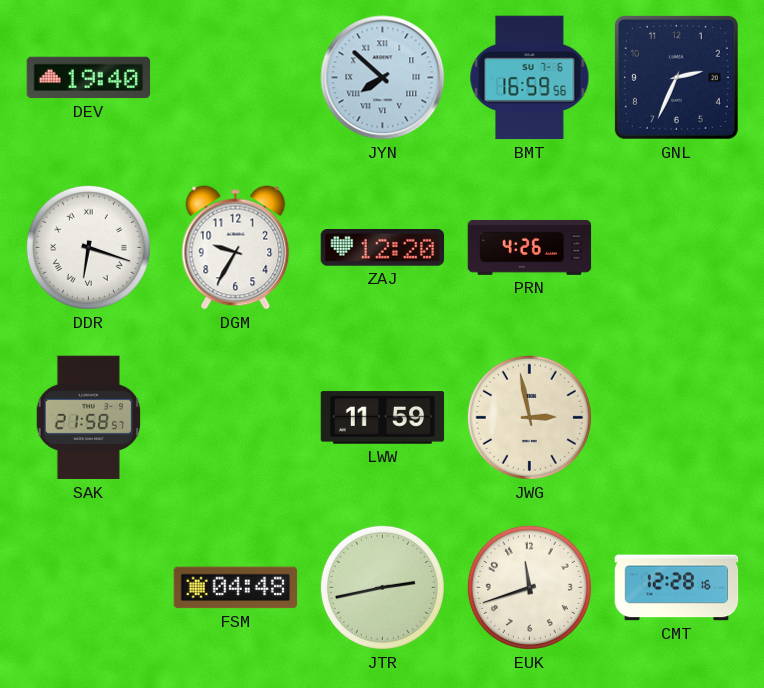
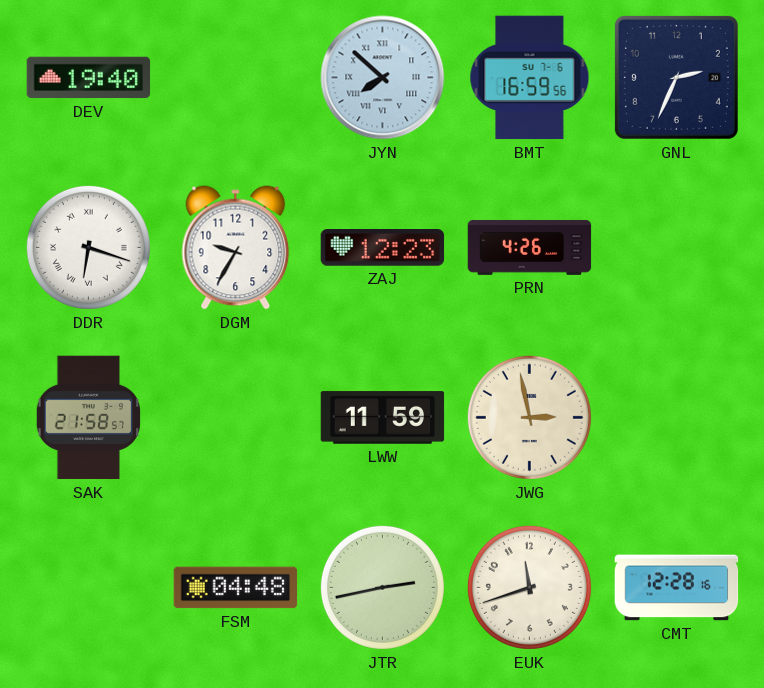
ZAJ: 12:20 -> 12:23 (383, 248)
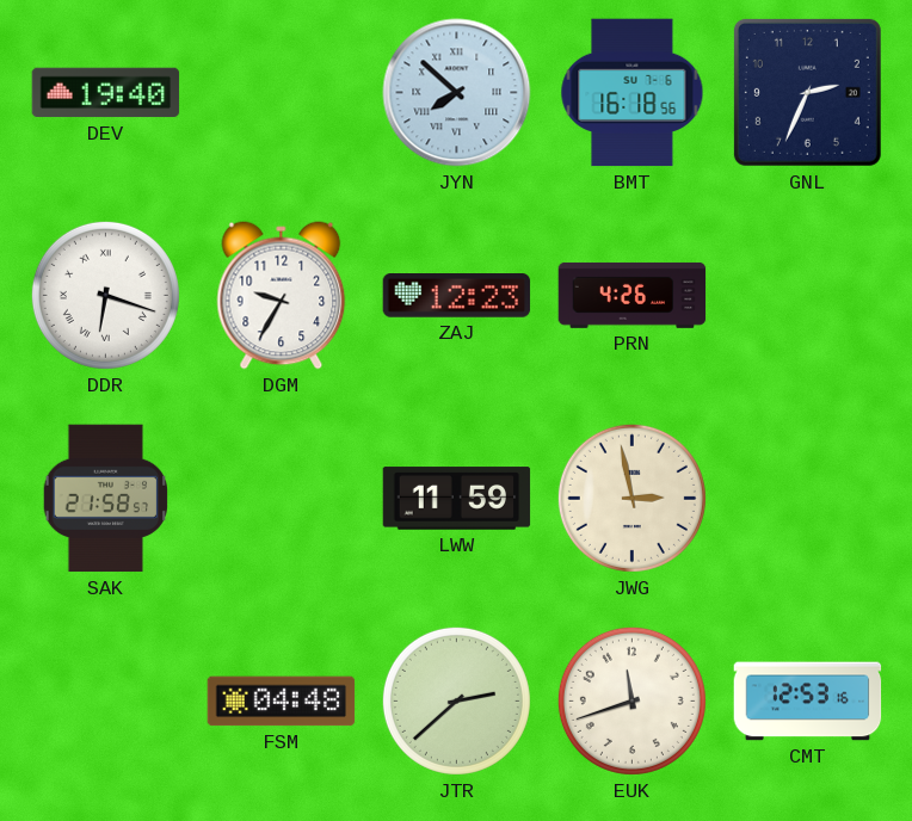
BMT: 16:59 -> 16:18 (633, 93)
JTR: 2:43 -> 2:38 (456, 700)
CMT: 12:28 -> 12:53 (808, 702)
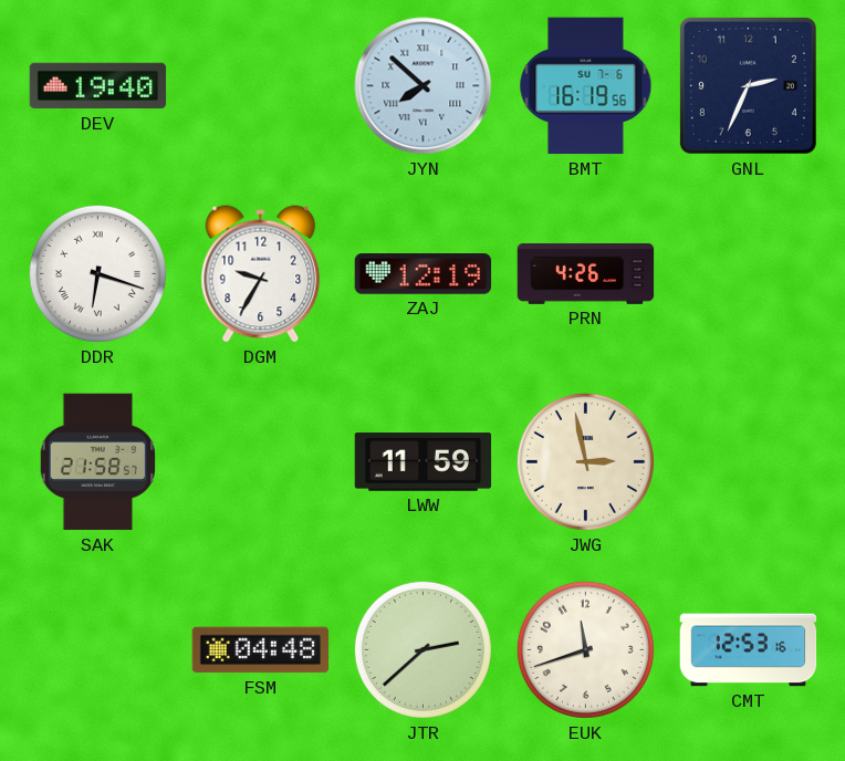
BMT: 16:18 -> 16:19 (586, 86)
ZAJ: 12:23 -> 12:19 (424, 274)
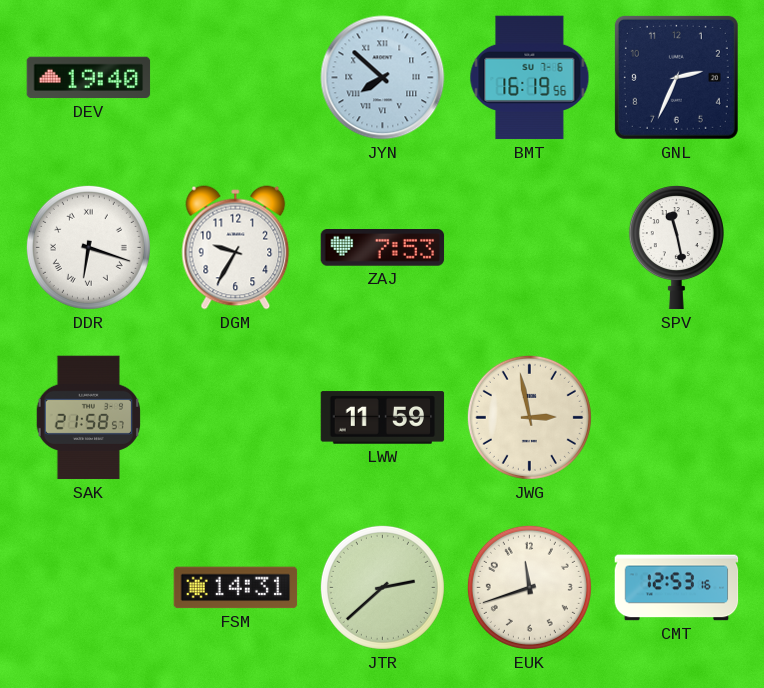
ZAJ: 12:19 -> 7:53 (383, 248)
PRN: 4:26 -> none (586, 273)
SPV: none -> 11:28 (676, 248)
FSM: 04:48 -> 14:31 (236, 588)
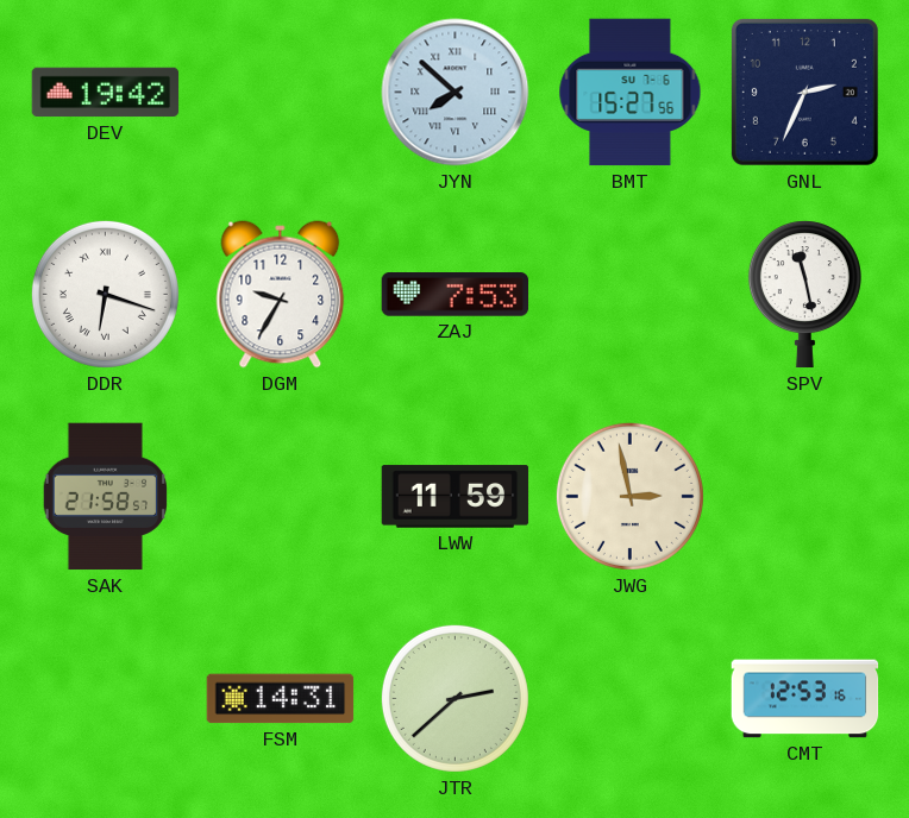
DEV: 19:40 -> 19:42 (106, 93)
BMT: 16:19 -> 15:27 (631, 93)
EUK: 11:42 -> none (529, 587)
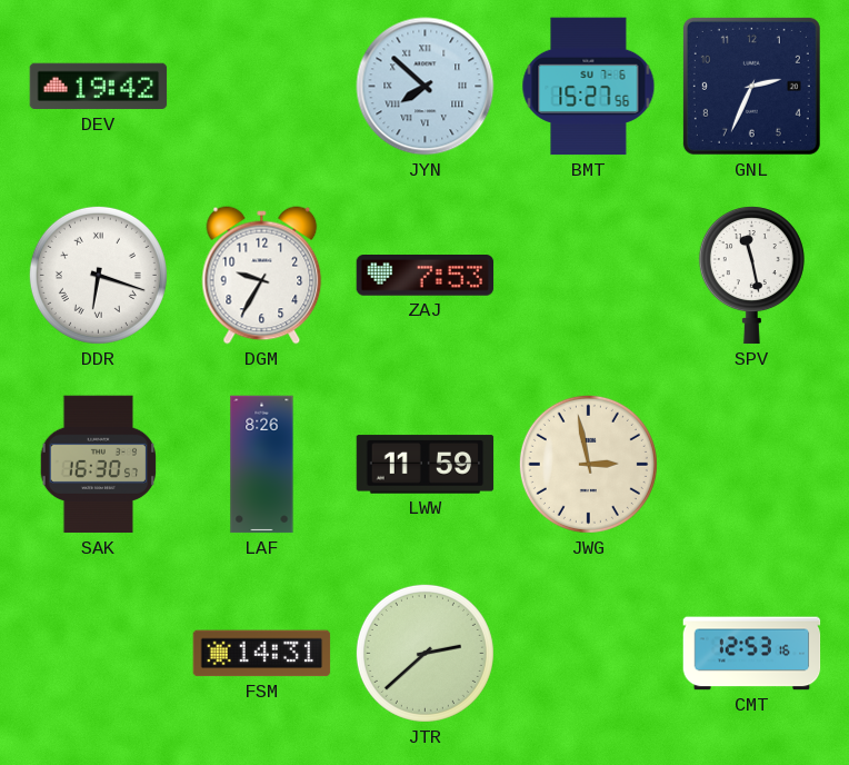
SAK: 21:58 -> 16:30 (99, 465)
LAF: none -> 8:26 (262, 465)
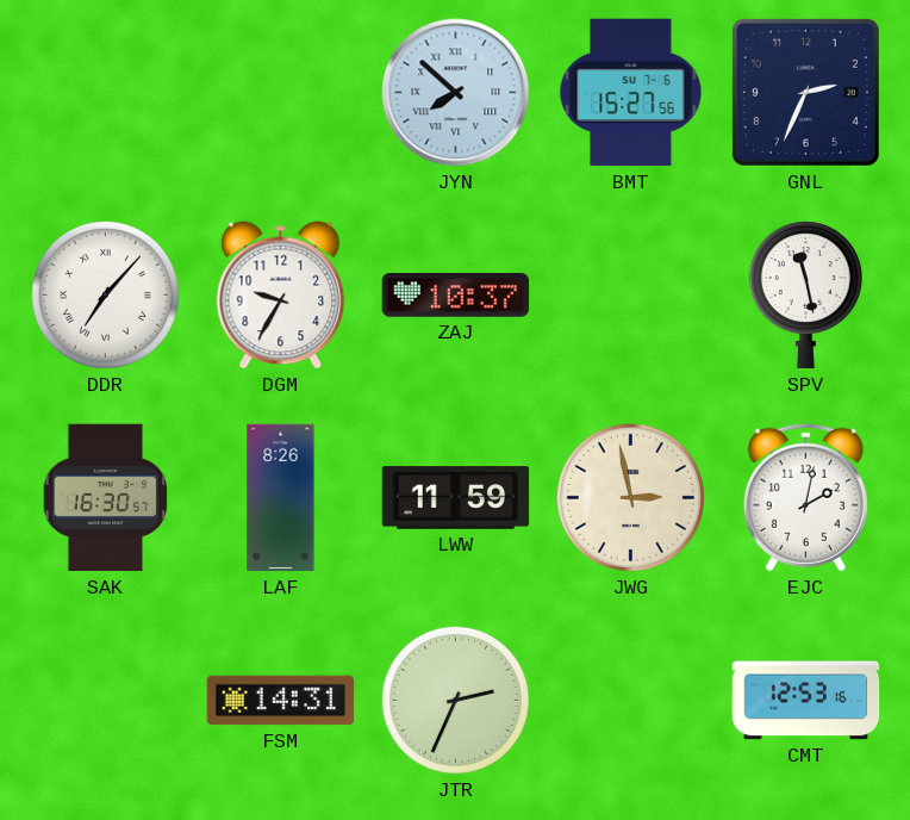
DEV: 19:42 -> none (99, 87)
DDR: 6:18 -> 7:07 (105, 294)
ZAJ: 7:53 -> 10:37 (456, 296)
EJC: none -> 2:02 (805, 497)
JTR: 2:38 -> 2:34 (455, 700)
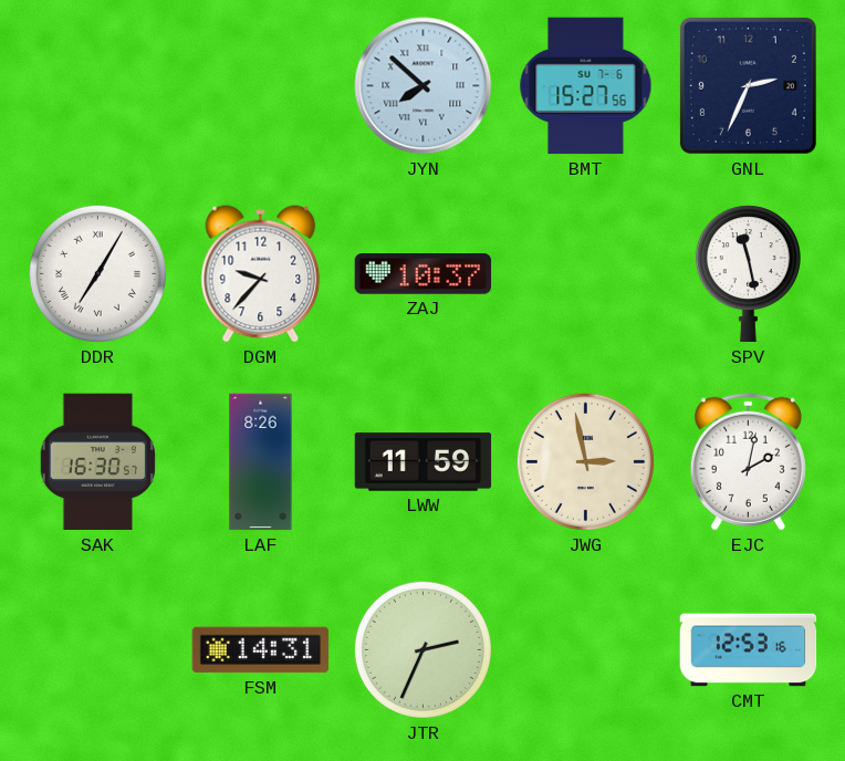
DDR: 7:07 -> 7:05 (97, 273)
DGM: 9:35 -> 9:37 (261, 274)
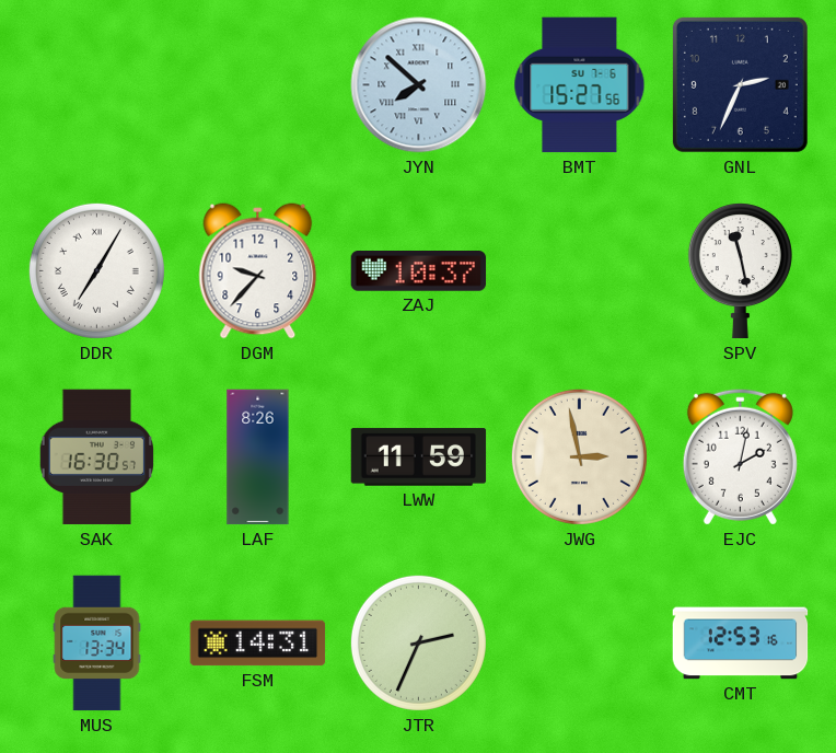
MUS: none -> 13:34 (97, 644)
